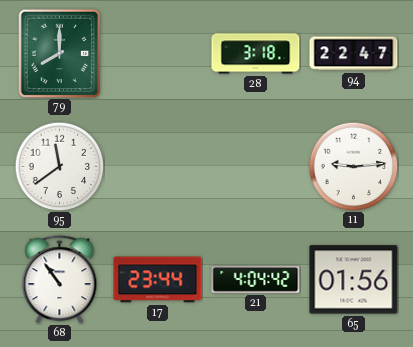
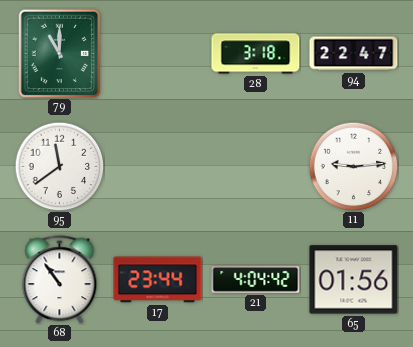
79: 8:00 -> 11:00 (60, 53)
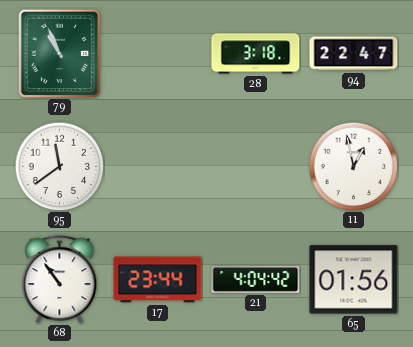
79: 11:00 -> 10:56 (60, 53)
11: 9:14 -> 12:58 (353, 166)
